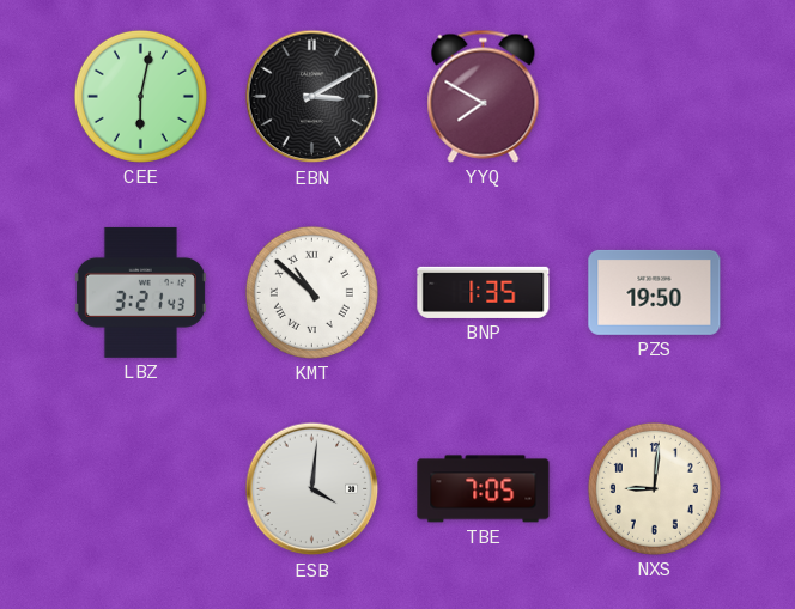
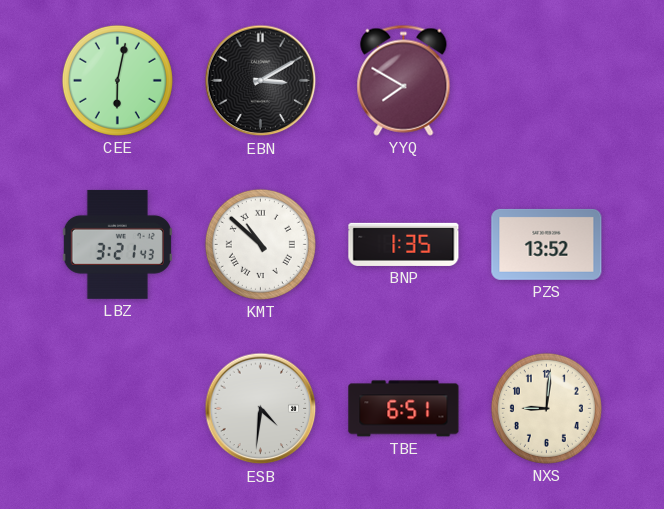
PZS: 19:50 -> 13:52 (547, 244)
ESB: 4:01 -> 4:31 (261, 409)
TBE: 7:05 -> 6:51 (404, 409)
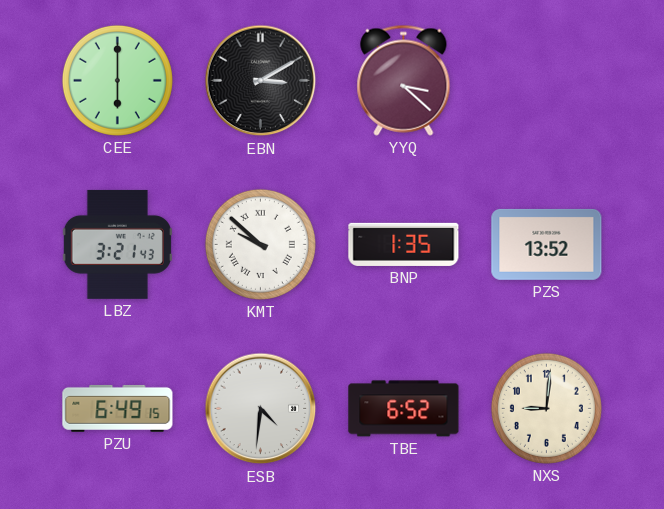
CEE: 6:02 -> 6:00 (117, 80)
YYQ: 7:50 -> 3:22 (404, 80)
KMT: 10:52 -> 9:52 (260, 244)
PZU: none -> 6:49 (118, 408)
TBE: 6:51 -> 6:52 (404, 409)
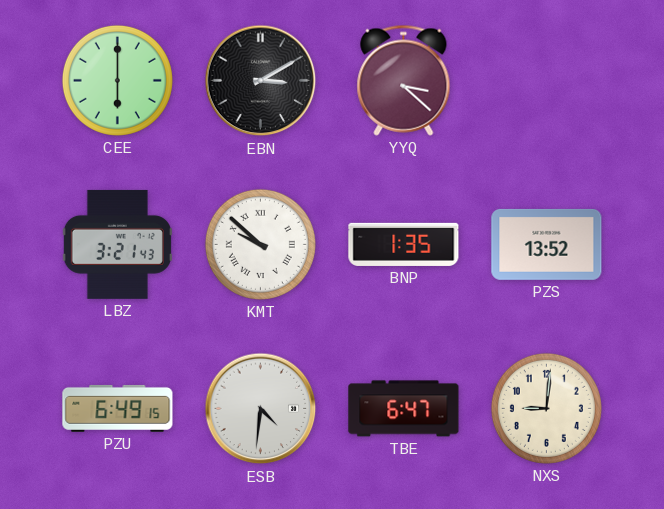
TBE: 6:52 -> 6:47 (404, 409)
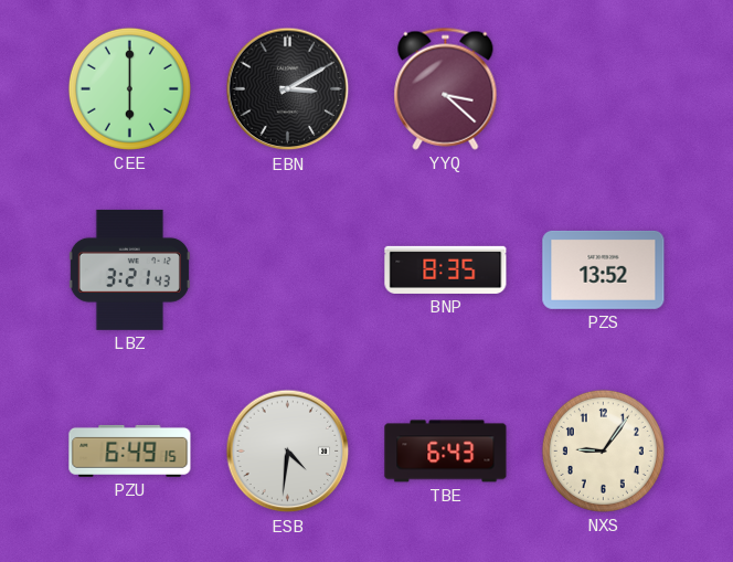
KMT: 9:52 -> none (260, 244)
BNP: 1:35 -> 8:35 (446, 269)
TBE: 6:47 -> 6:43 (446, 452)
NXS: 9:01 -> 9:06 (603, 450)
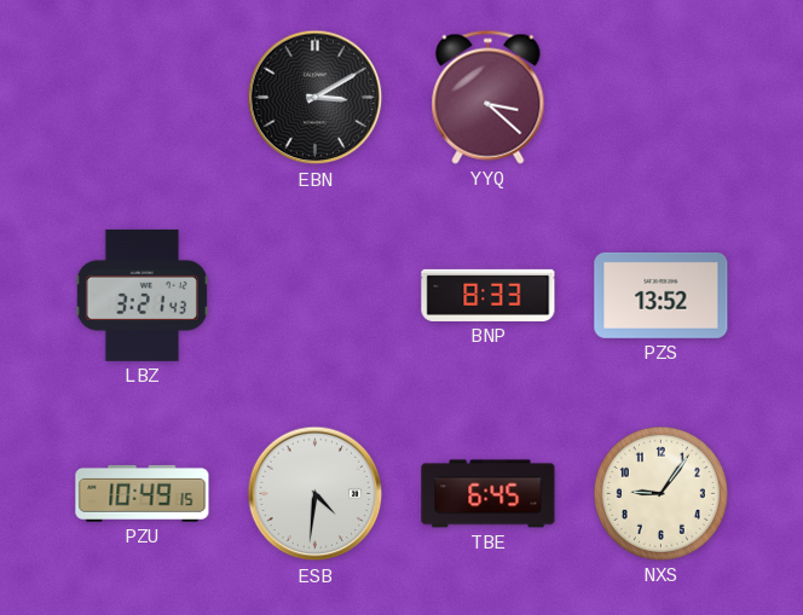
CEE: 6:00 -> none (129, 88)
BNP: 8:35 -> 8:33 (489, 295)
PZU: 6:49 -> 10:49 (143, 493)
TBE: 6:43 -> 6:45 (489, 494)
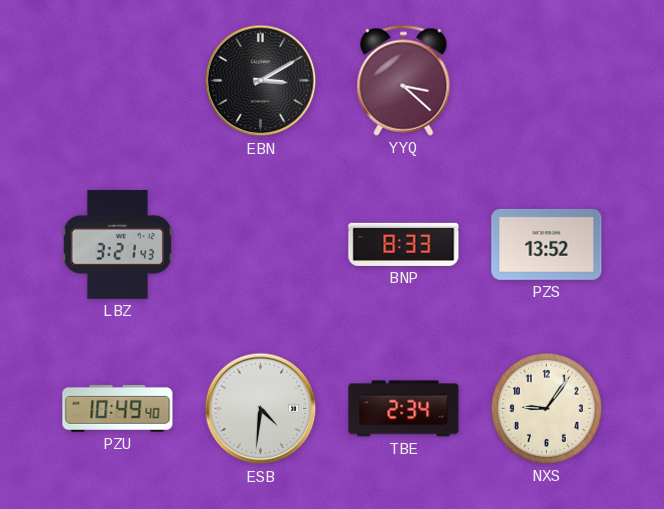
PZU: 10:49:15 -> 10:49:40 (118, 408)
TBE: 6:45 -> 2:34 (404, 409)
